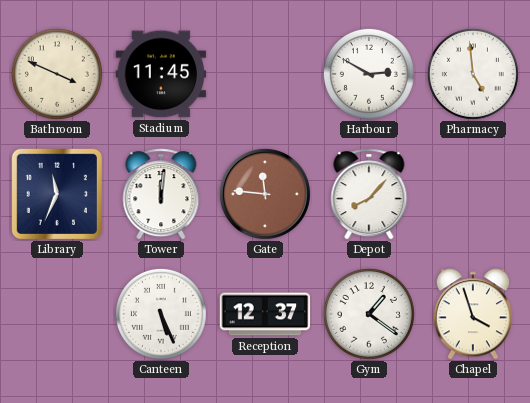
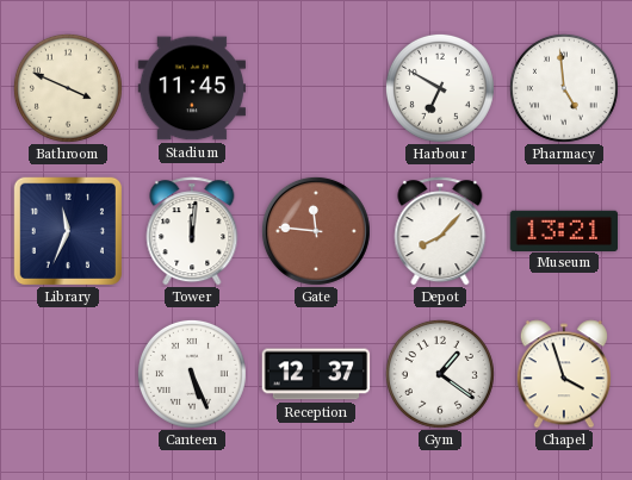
Harbour: 2:50 -> 6:50 (440, 88)
Museum: none -> 13:21 (564, 230)
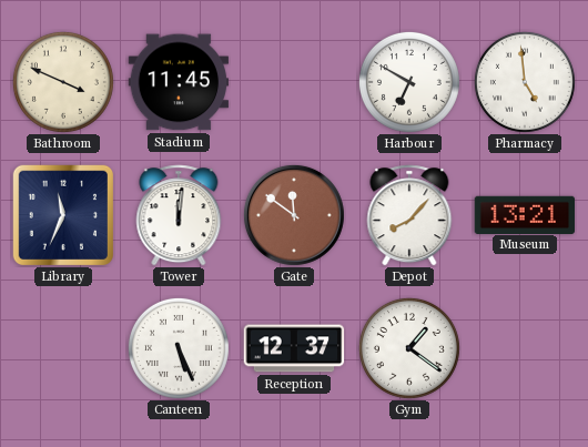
Gate: 11:46 -> 11:51 (294, 215)
Chapel: 3:57 -> none (564, 374)
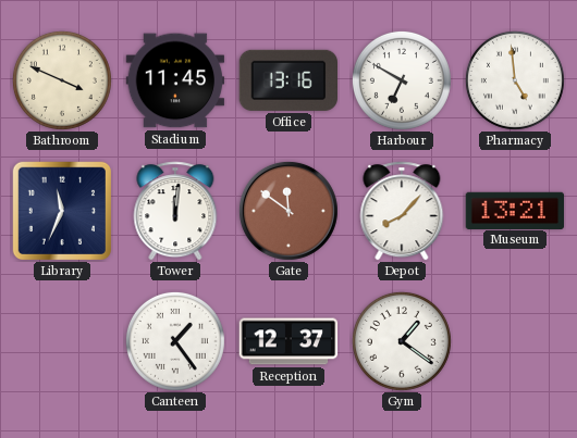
Office: none -> 13:16 (287, 80)
Canteen: 5:26 -> 1:24 (175, 341)
